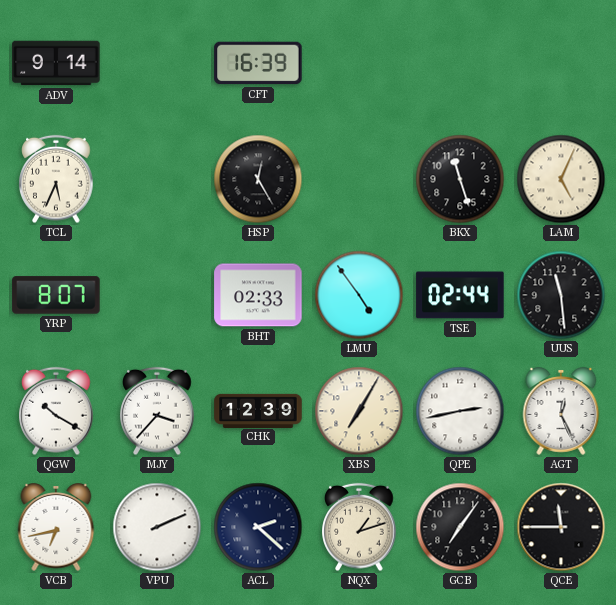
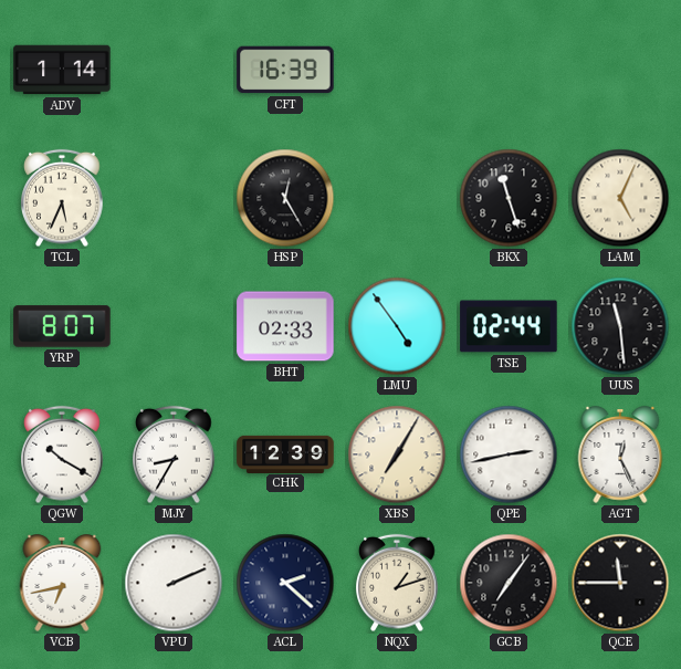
ADV: 9:14 -> 1:14 (62, 70)
MJY: 3:37 -> 8:35 (174, 454)
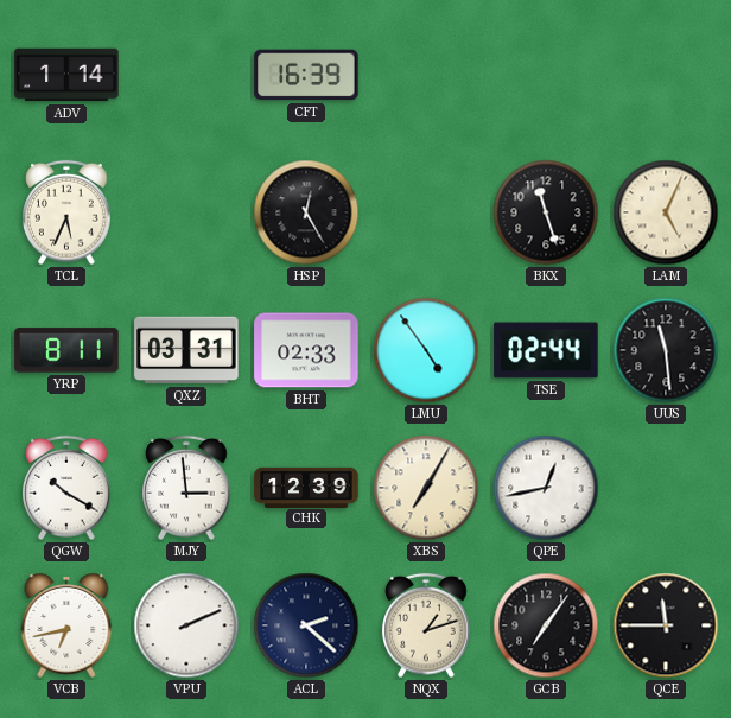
YRP: 8:07 -> 8:11 (66, 350)
QXZ: none -> 03:31 (186, 350)
MJY: 8:35 -> 2:59 (186, 488)
QPE: 2:43 -> 12:43 (546, 488)
AGT: 12:26 -> none (620, 454)
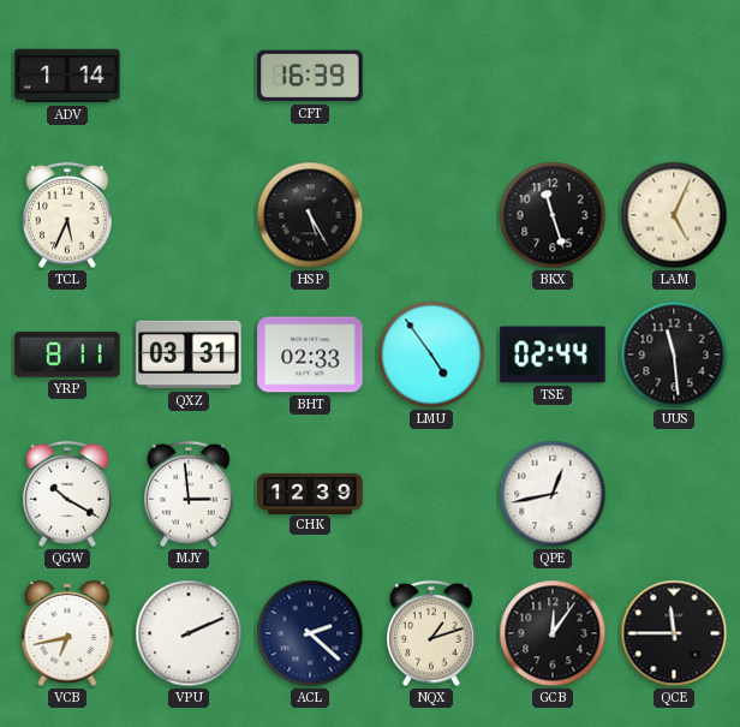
HSP: 12:25 -> 5:25 (310, 215)
XBS: 7:05 -> none (426, 488)
GCB: 7:06 -> 12:06 (553, 633)
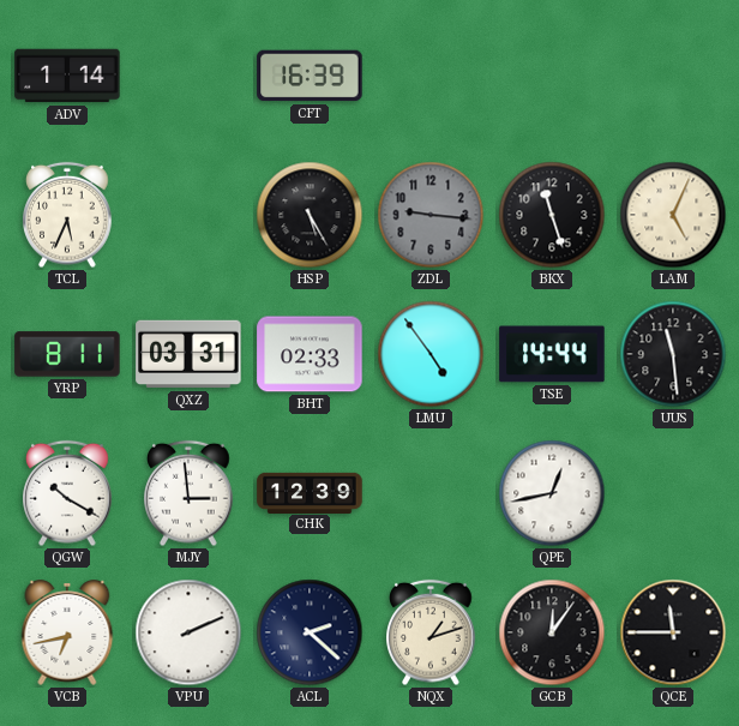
ZDL: none -> 9:16 (431, 215)
TSE: 02:44 -> 14:44 (552, 354)
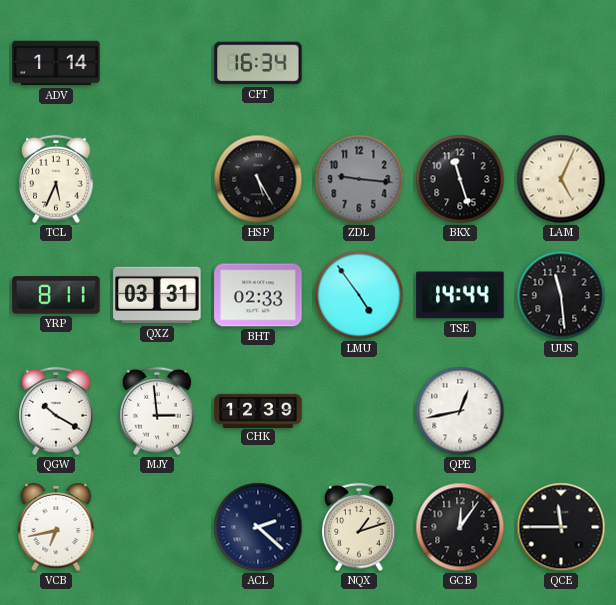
CFT: 16:39 -> 16:34 (258, 63)
VPU: 2:11 -> none (188, 632)
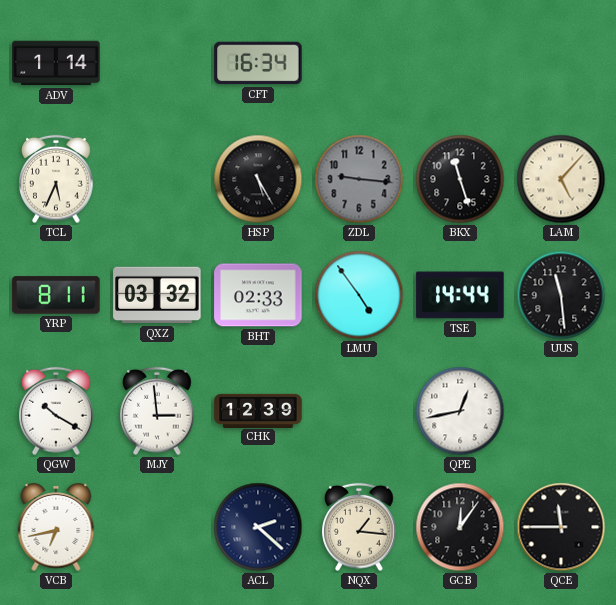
LAM: 5:04 -> 5:07 (561, 179)
QXZ: 03:31 -> 03:32 (157, 295)
NQX: 1:12 -> 1:16 (359, 527)
